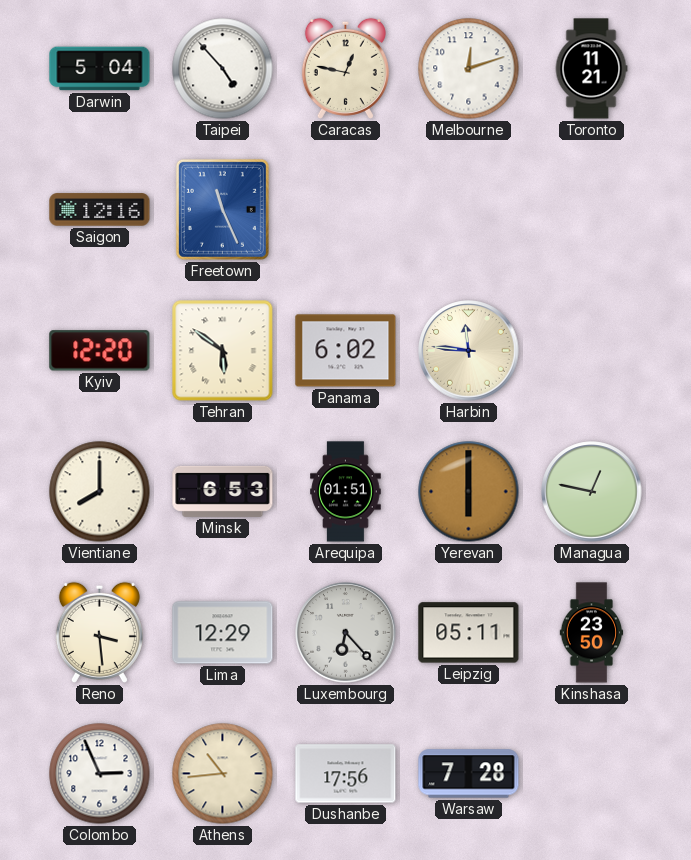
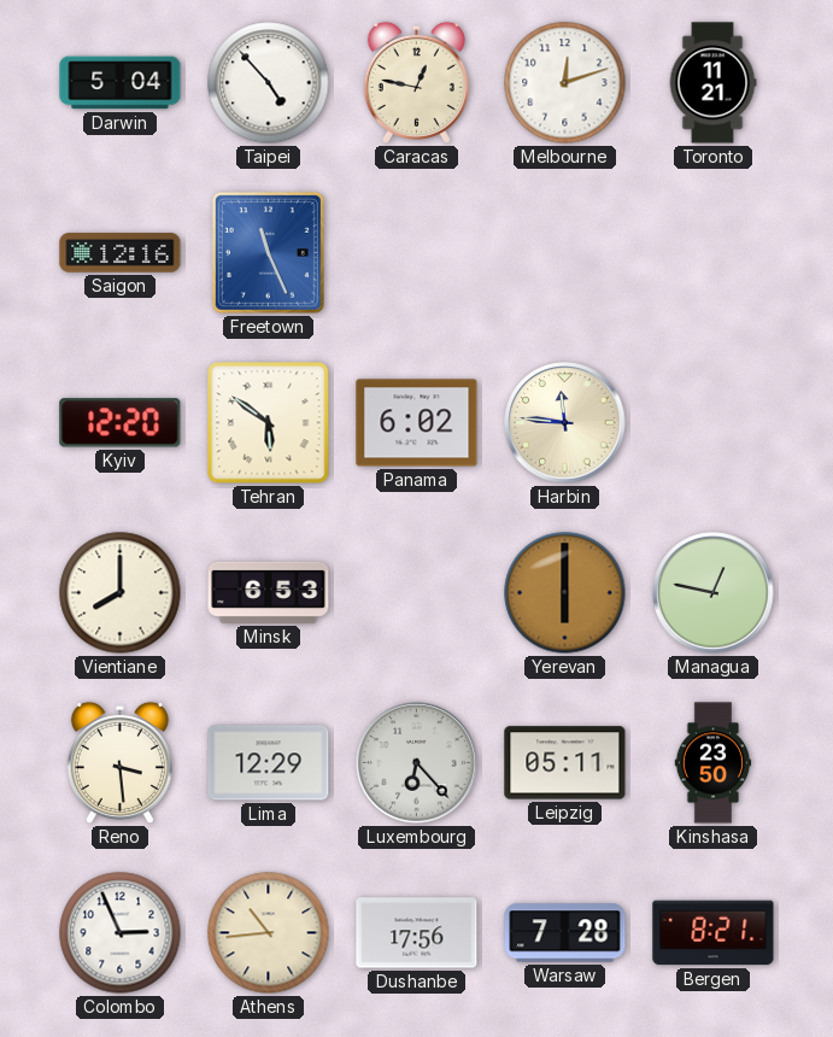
Arequipa: 01:51 -> none (346, 492)
Bergen: none -> 8:21 (714, 933)
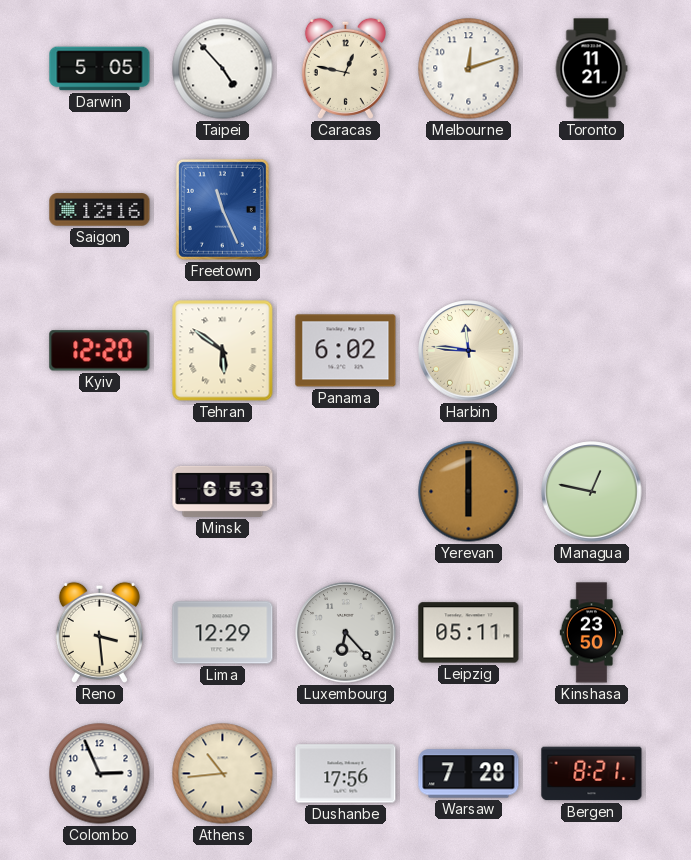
Darwin: 5:04 -> 5:05 (100, 69)
Vientiane: 8:00 -> none (121, 593)
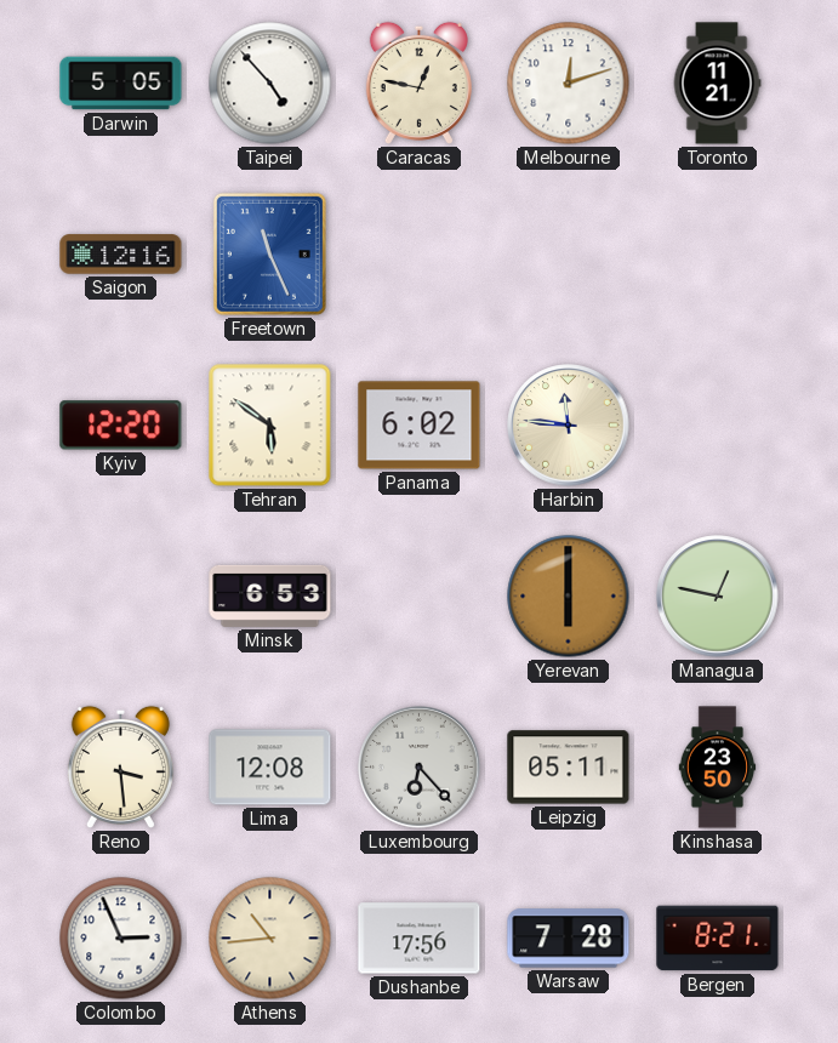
Lima: 12:29 -> 12:08 (270, 768)
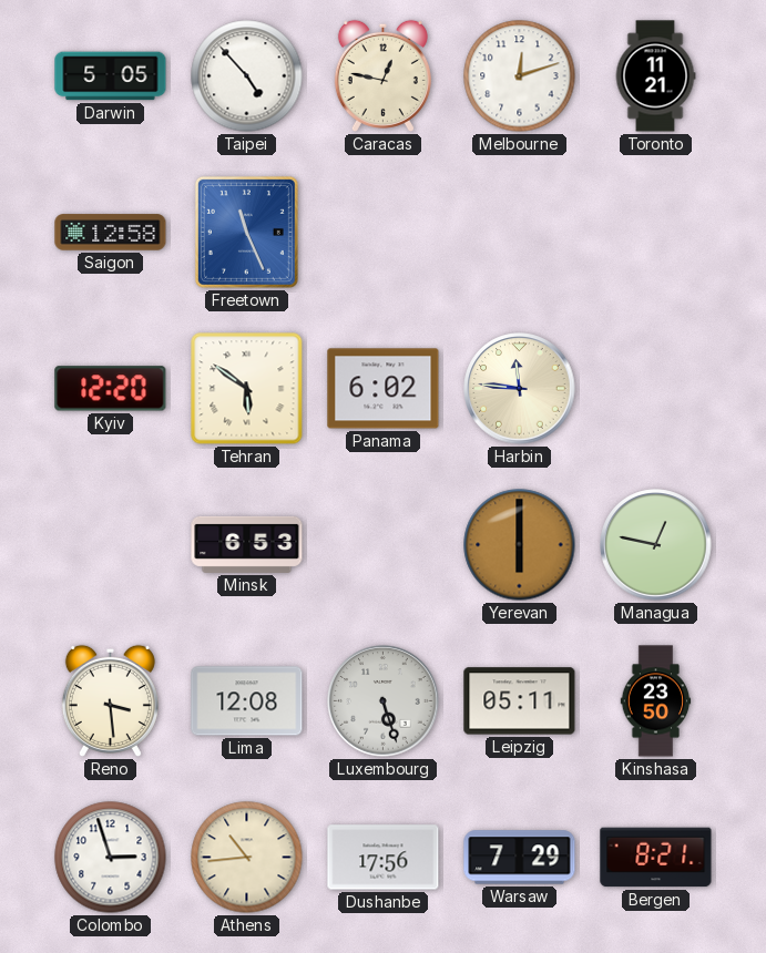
Saigon: 12:16 -> 12:58 (111, 233)
Luxembourg: 6:23 -> 5:27 (384, 701)
Colombo: 2:56 -> 2:57 (111, 858)
Warsaw: 7:28 -> 7:29 (520, 858)
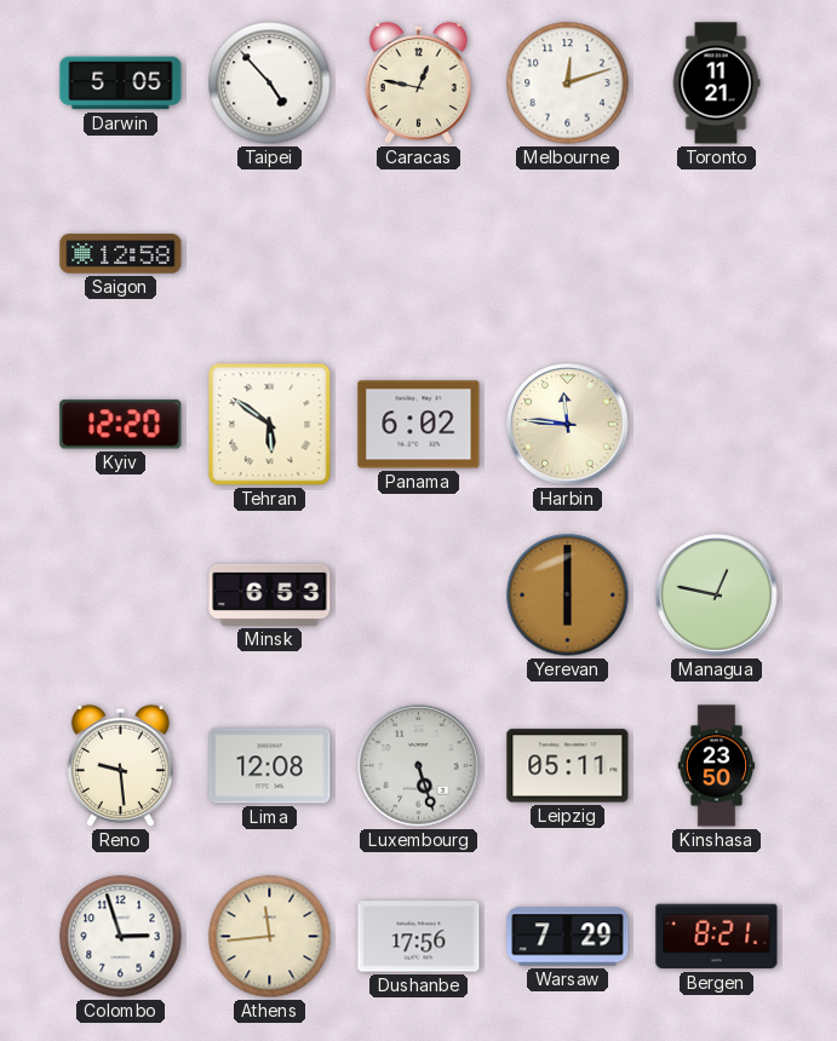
Freetown: 11:26 -> none (246, 232)
Reno: 3:29 -> 9:29 (120, 765)
Athens: 10:44 -> 11:44 (270, 937)
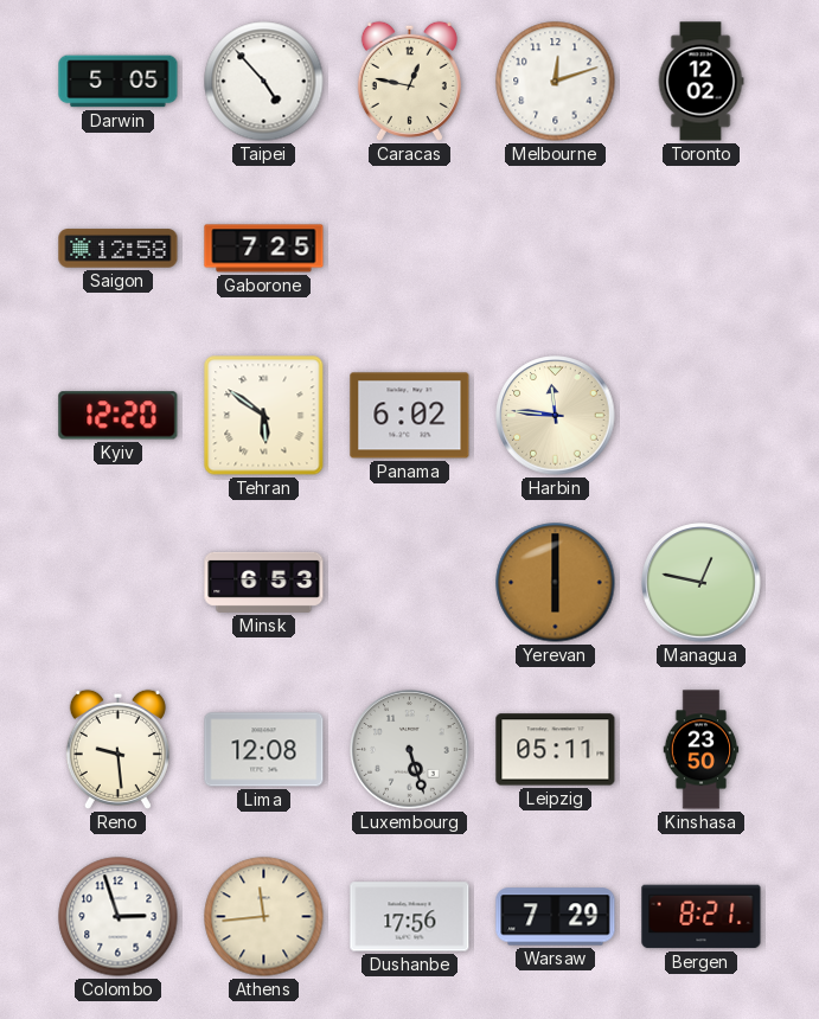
Toronto: 11:21 -> 12:02 (700, 82)
Gaborone: none -> 7:25 (264, 249)
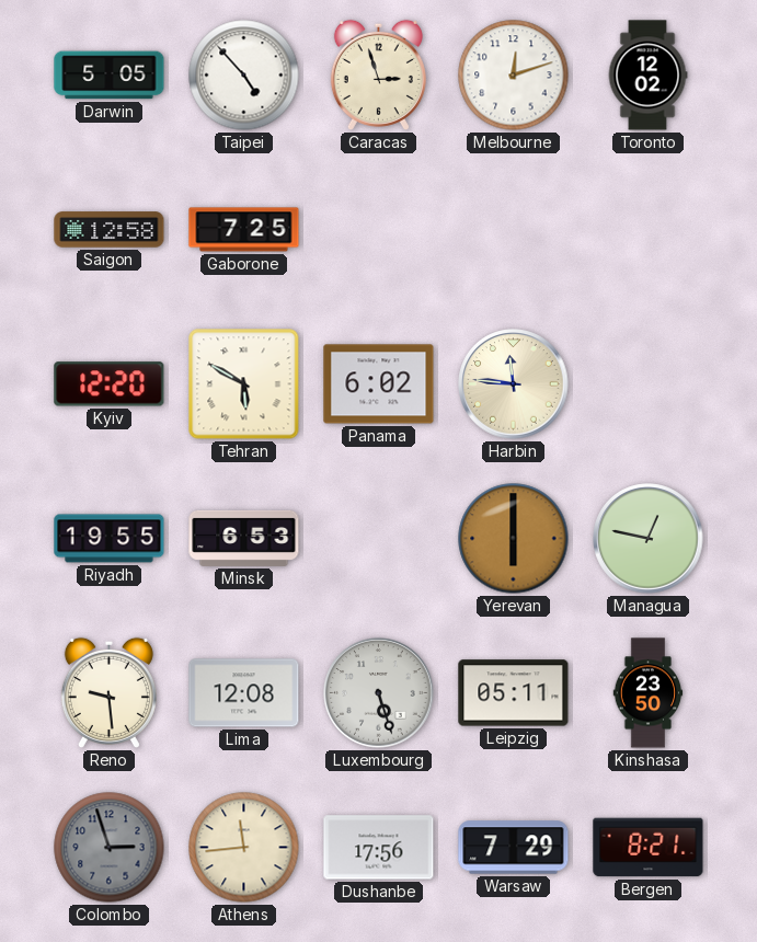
Caracas: 12:47 -> 2:57 (378, 74)
Tehran: 5:51 -> 5:50 (244, 384)
Riyadh: none -> 19:55 (110, 539)
Colombo dial: white -> grey (110, 848)
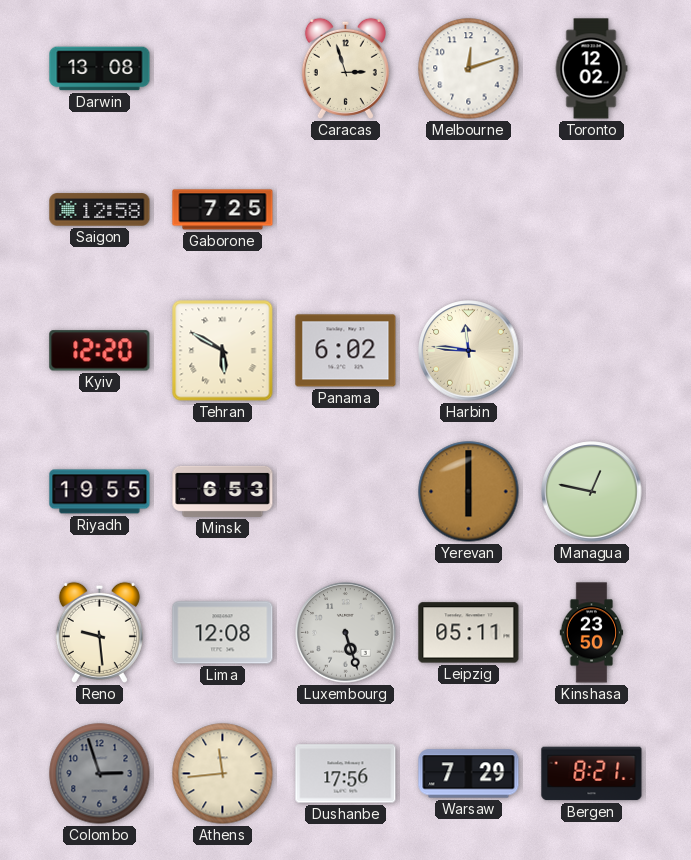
Darwin: 5:05 -> 13:08 (100, 69)
Taipei: 4:53 -> none (244, 76)
